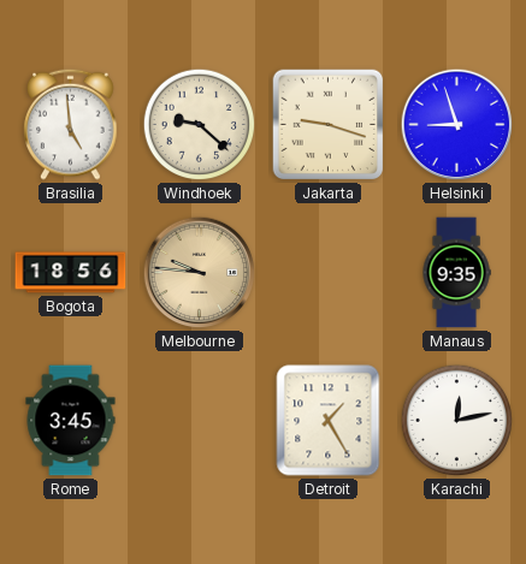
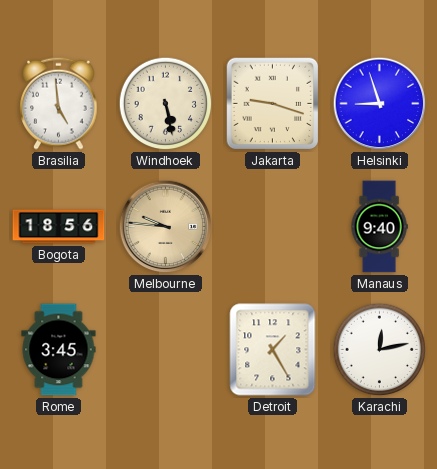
Windhoek: 9:22 -> 5:28 (166, 104)
Manaus: 9:35 -> 9:40 (379, 227)
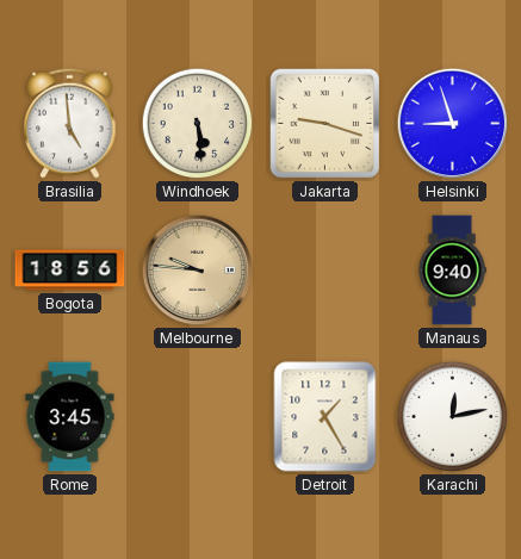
Windhoek: 5:28 -> 5:29 (198, 124)
